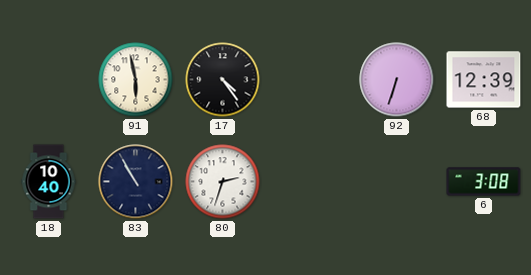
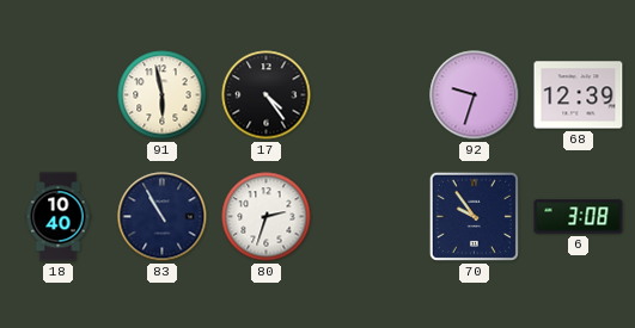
92: 6:33 -> 9:33 (475, 95)
70: none -> 9:54 (474, 216)
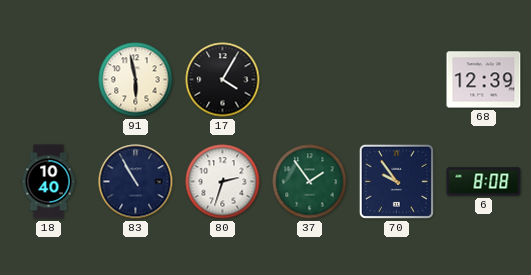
17: 4:24 -> 4:05 (223, 80)
92: 9:33 -> none (475, 95)
37: none -> 1:54 (310, 182)
6: 3:08 -> 8:08 (484, 182)
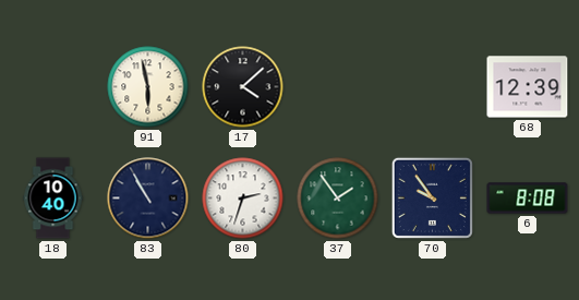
17: 4:05 -> 4:08 (243, 87)
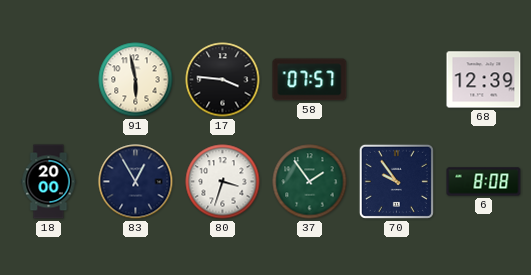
17: 4:08 -> 3:46 (223, 80)
58: none -> 07:57 (310, 80)
18: 10:40 -> 20:00 (49, 182)
83: 10:55 -> 12:55 (136, 182)
80: 2:33 -> 3:33 (223, 182)
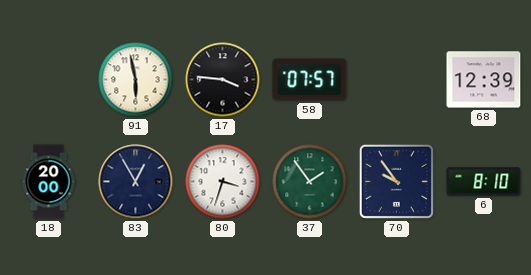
6: 8:08 -> 8:10 (484, 182)
